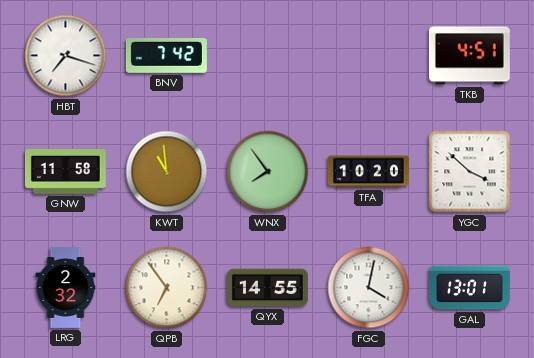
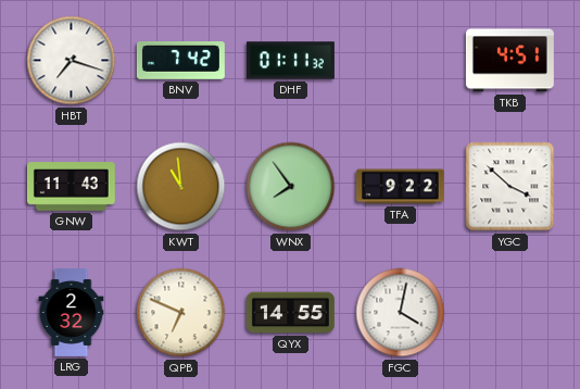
DHF: none -> 01:11 (290, 61)
GNW: 11:58 -> 11:43 (71, 187)
TFA: 10:20 -> 9:22 (400, 187)
QPB: 6:54 -> 6:49 (181, 313)
GAL: 13:01 -> none (469, 288)
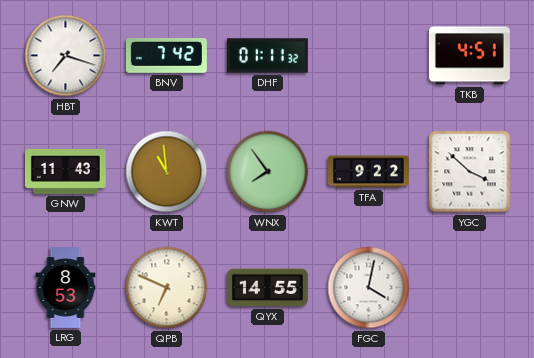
LRG: 2:32 -> 8:53 (66, 288)
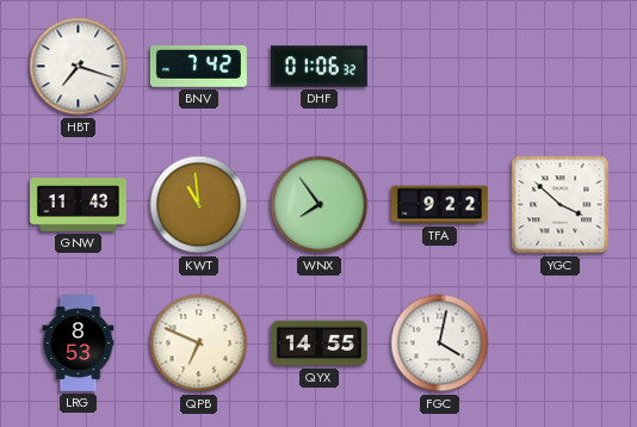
DHF: 01:11 -> 01:06 (318, 67)
TKB: 4:51 -> none (469, 56)
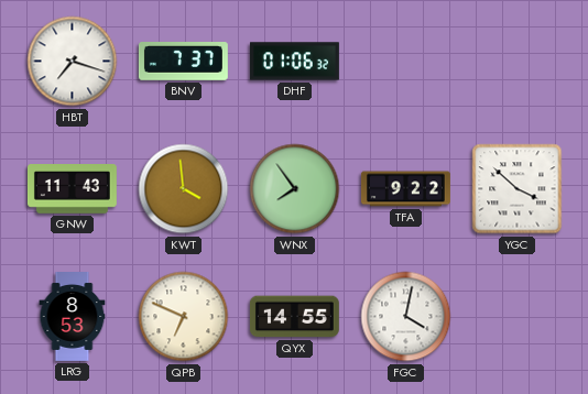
BNV: 7:42 -> 7:37 (183, 62)
KWT: 10:59 -> 3:59 (184, 189)
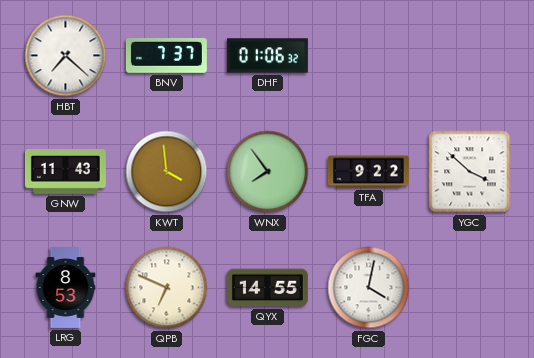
HBT: 7:18 -> 7:22 (66, 56)
